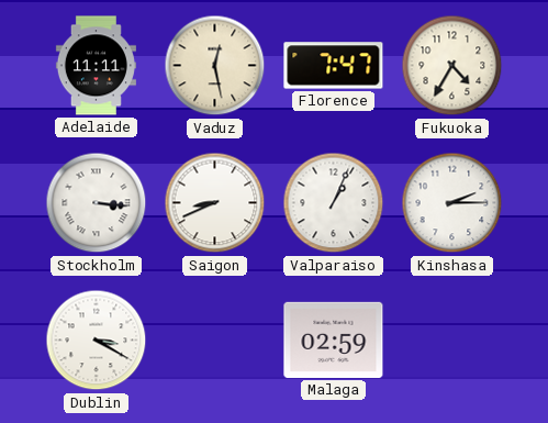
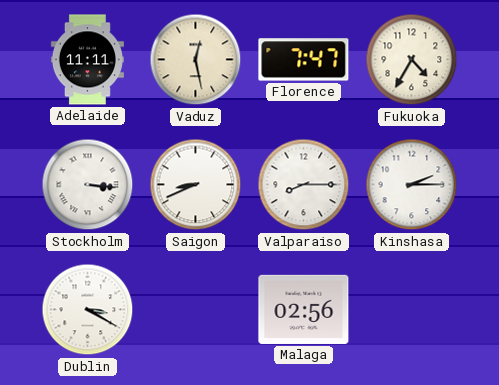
Valparaiso: 1:04 -> 8:15 (304, 185)
Malaga: 02:59 -> 02:56 (304, 309)
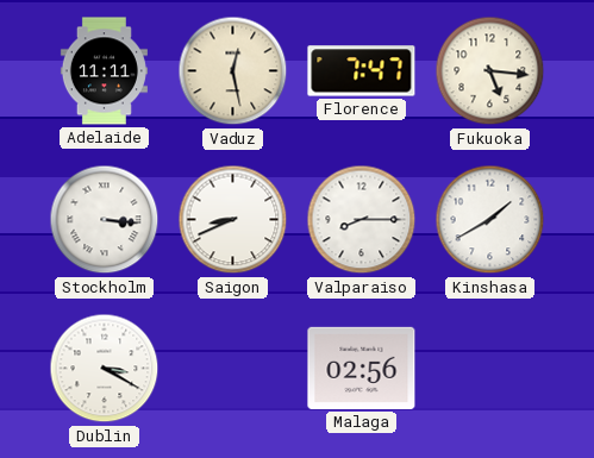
Fukuoka: 4:35 -> 5:16 (490, 71)
Kinshasa: 2:15 -> 1:40 (490, 220)
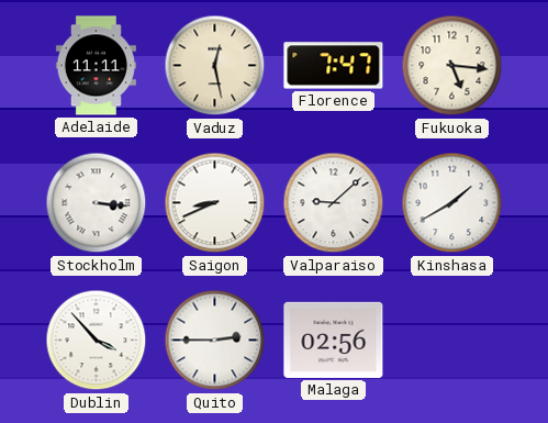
Valparaiso: 8:15 -> 9:08 (334, 203)
Dublin: 3:20 -> 3:53 (97, 341)
Quito: none -> 2:45 (215, 341)
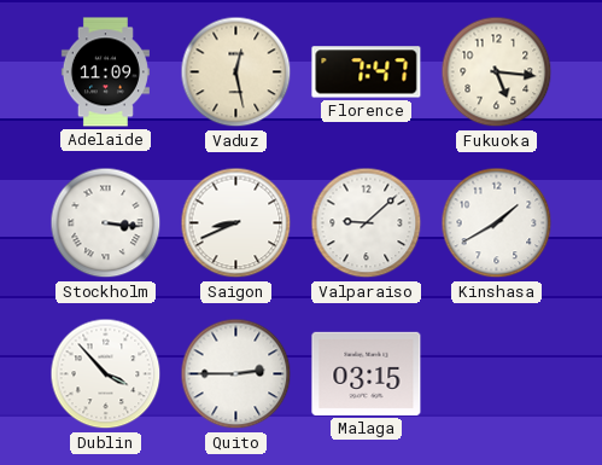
Adelaide: 11:11 -> 11:09 (105, 72)
Malaga: 02:56 -> 03:15 (367, 373)
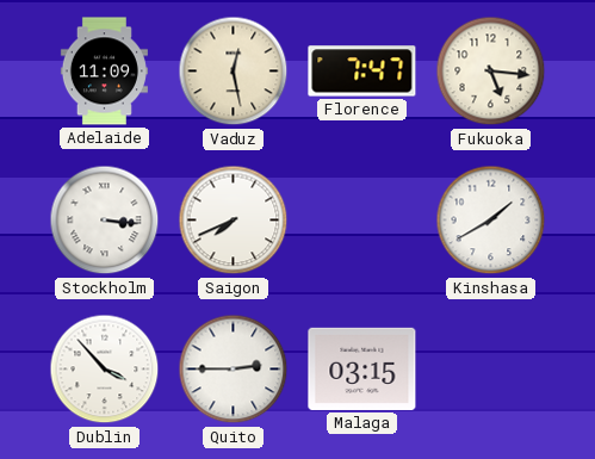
Saigon: 8:41 -> 7:41 (234, 221)
Valparaiso: 9:08 -> none (367, 223)
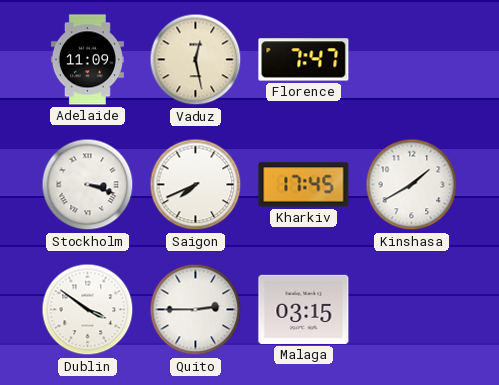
Fukuoka: 5:16 -> none (491, 72)
Stockholm: 3:16 -> 3:18 (88, 185)
Kharkiv: none -> 17:45 (304, 185)
Dublin: 3:53 -> 3:51 (88, 310)
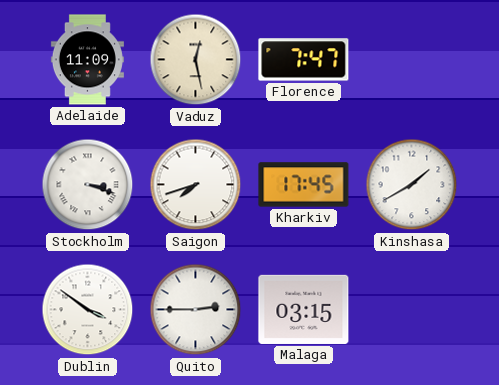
Saigon: 7:41 -> 7:42 (196, 185)
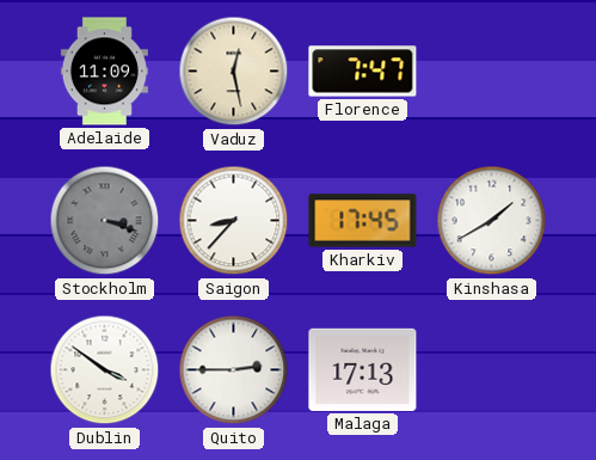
Stockholm dial: white -> grey (105, 221)
Saigon: 7:42 -> 8:37 (234, 221)
Malaga: 03:15 -> 17:13 (363, 369)
